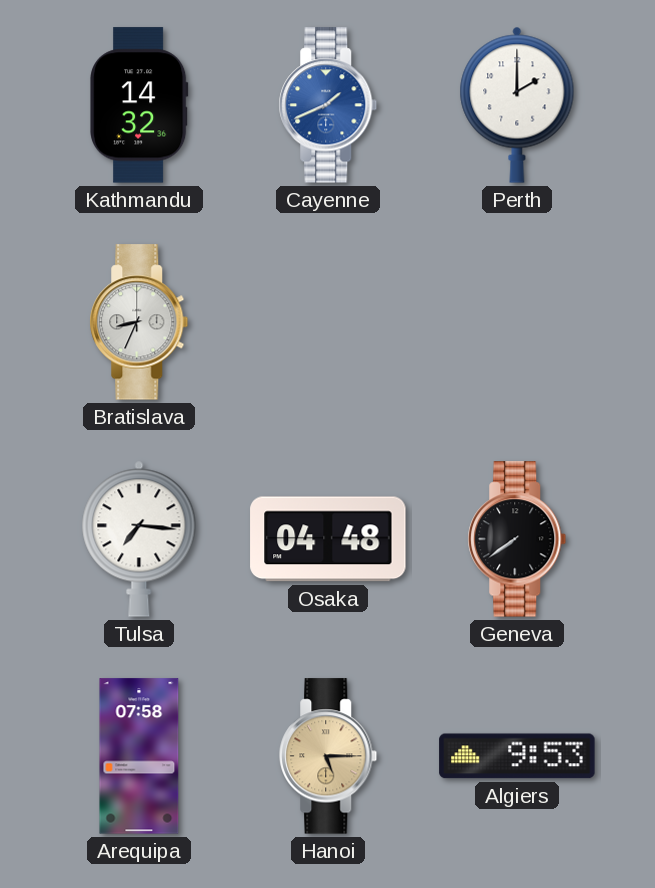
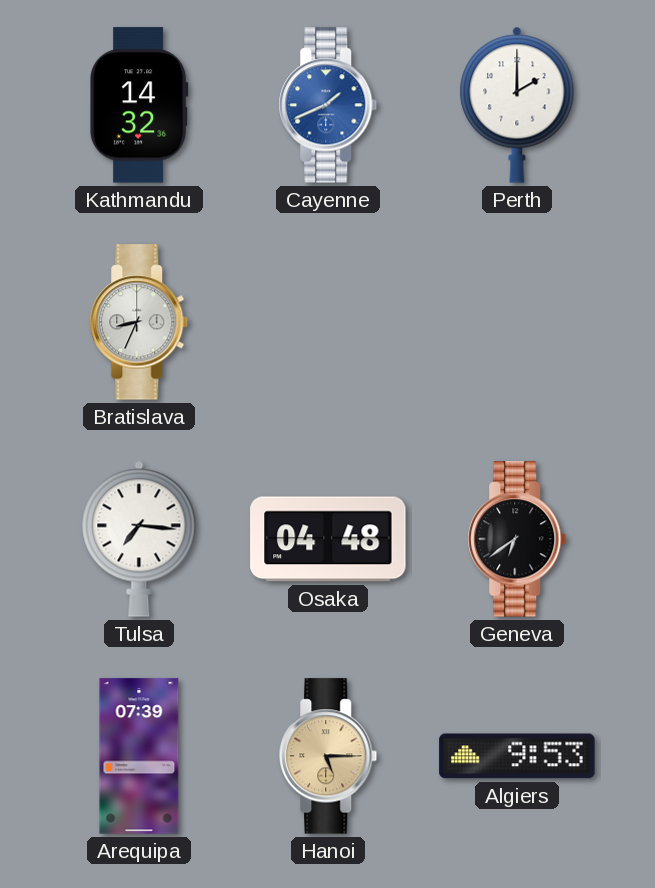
Geneva: 7:39 -> 6:39 (517, 539)
Arequipa: 07:58 -> 07:39 (139, 756)
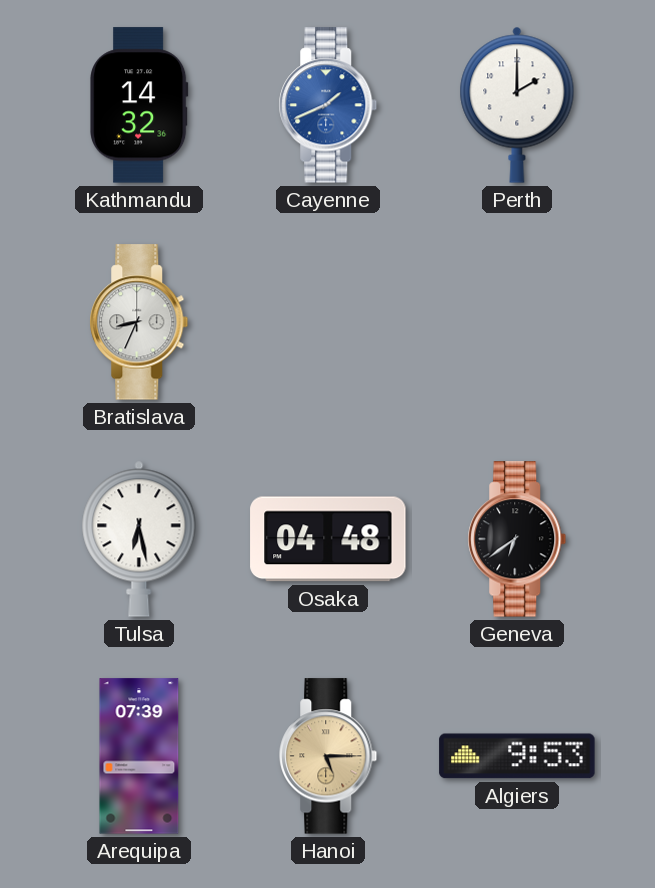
Tulsa: 7:16 -> 6:28 (139, 539)
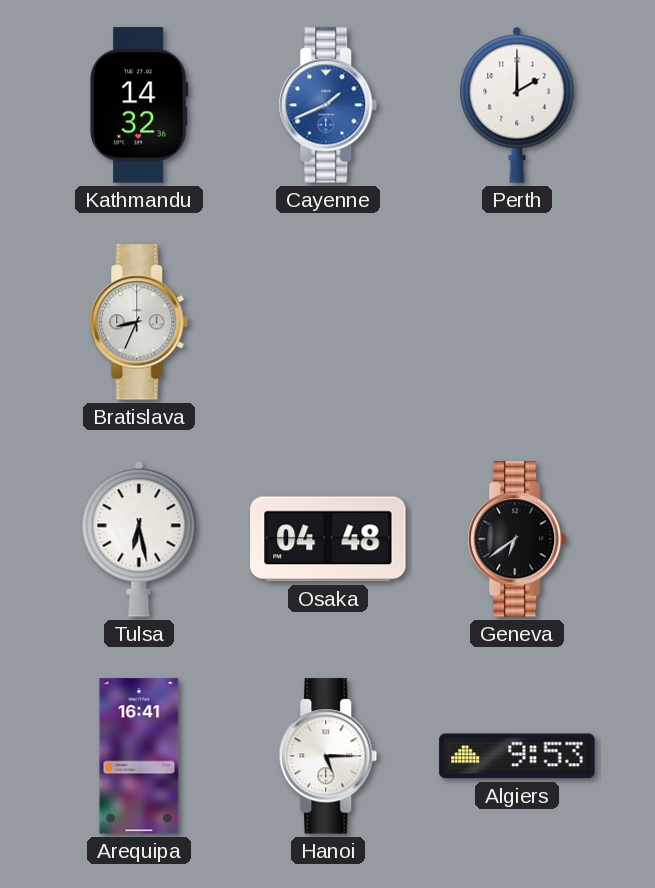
Arequipa: 07:39 -> 16:41 (139, 756)
Hanoi dial: champagne -> white (328, 756)
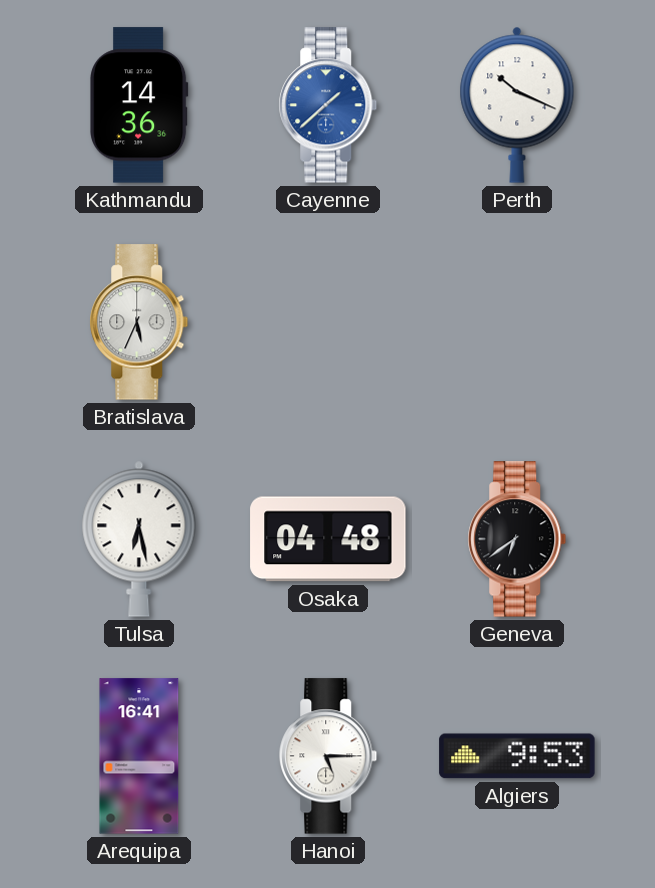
Kathmandu: 14:32 -> 14:36 (140, 105)
Cayenne: 1:41 -> 1:38 (328, 105)
Perth: 2:00 -> 10:19 (517, 105)
Bratislava: 8:34 -> 5:34 (139, 322)
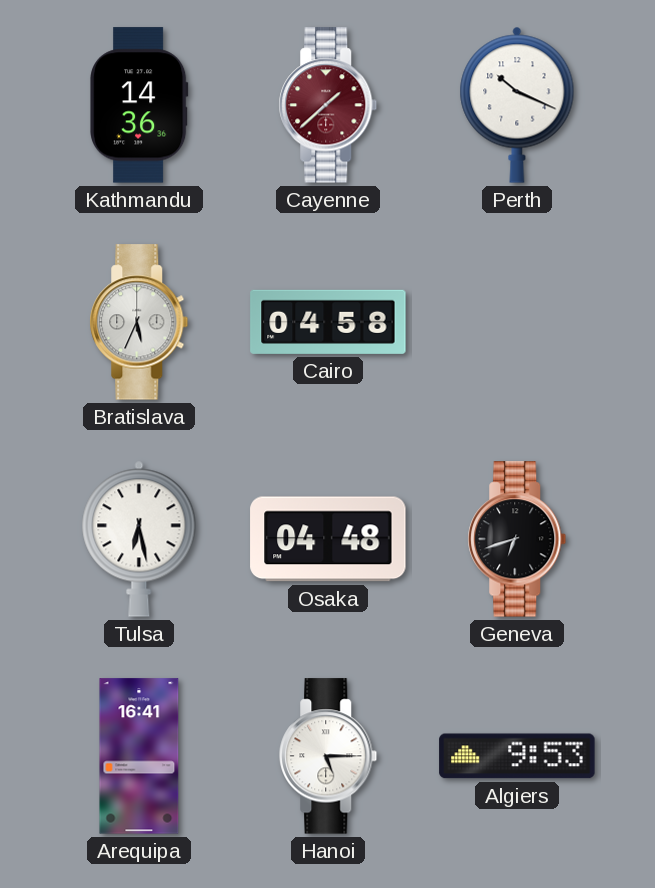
Cayenne dial: blue -> burgundy (328, 105)
Cairo: none -> 04:58 (328, 322)
Geneva: 6:39 -> 6:42 (517, 539)
